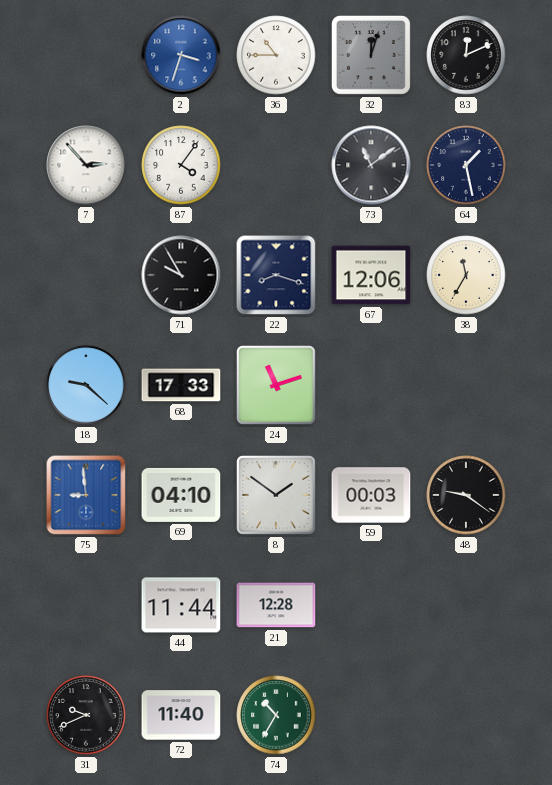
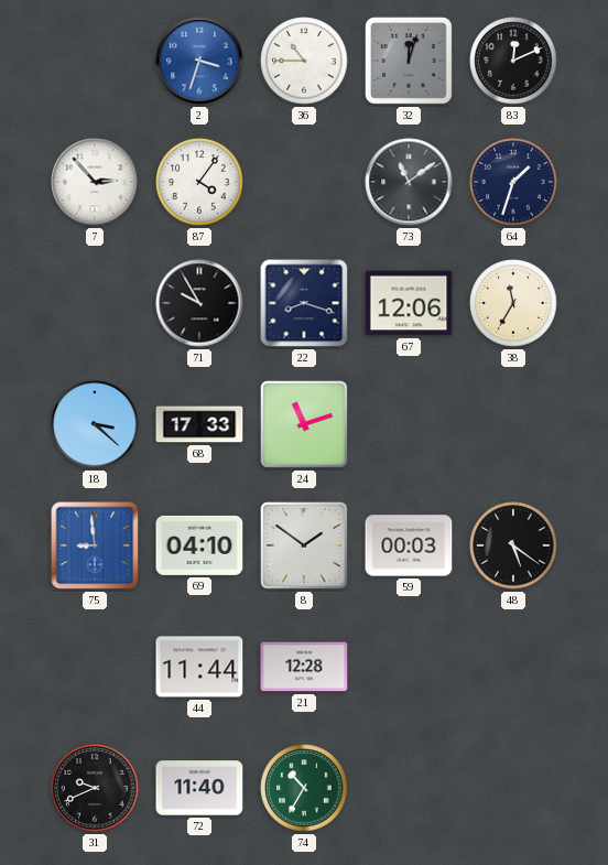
64: 1:28 -> 1:33 (513, 182)
18: 9:22 -> 3:22 (95, 424)
48: 9:21 -> 5:21 (513, 545)
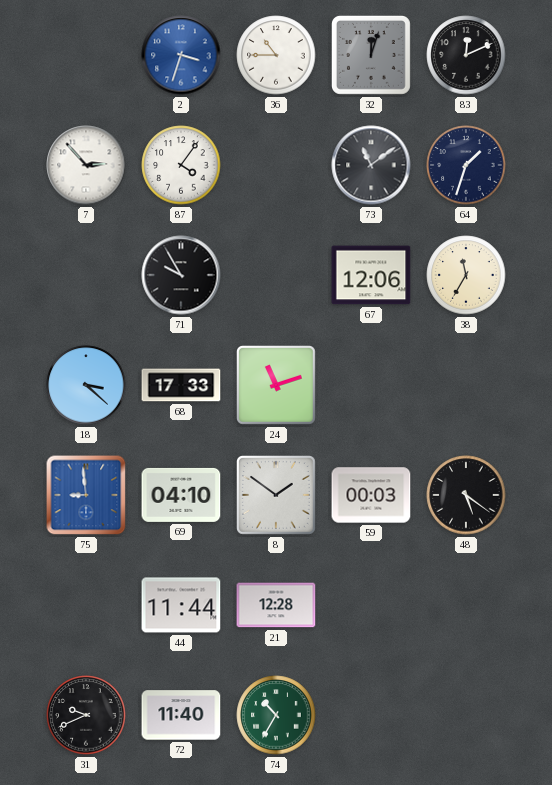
22: 8:18 -> none (304, 303)
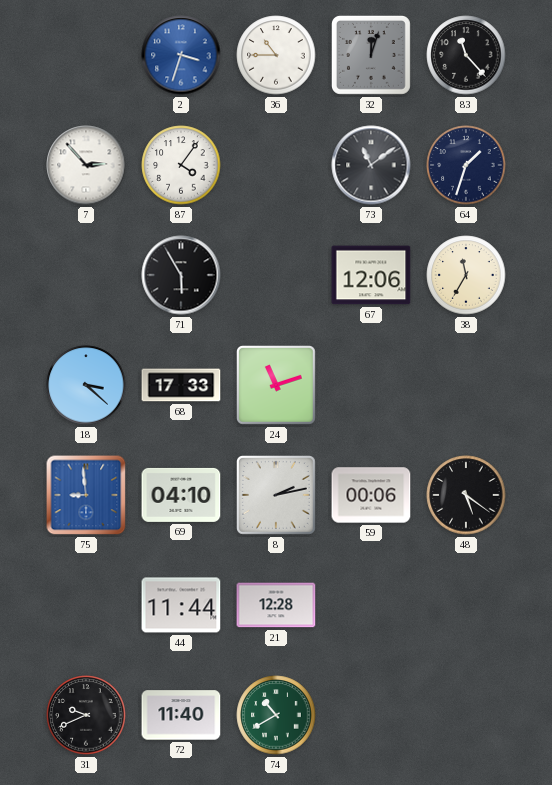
83: 12:11 -> 11:23 (466, 55)
71: 9:55 -> 5:55 (181, 275)
8: 1:51 -> 2:13 (277, 496)
59: 00:03 -> 00:06 (371, 495)
74: 10:35 -> 10:40 (276, 715)
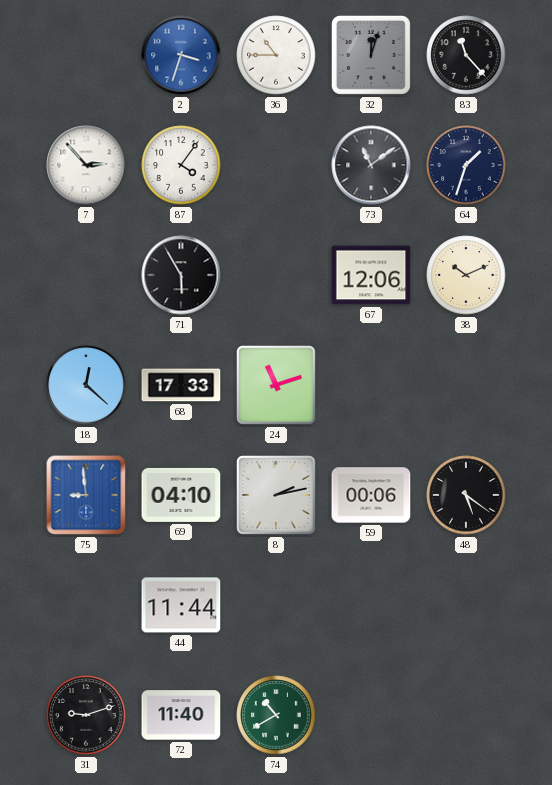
38: 11:35 -> 10:11 (466, 275)
18: 3:22 -> 12:22 (86, 385)
21: 12:28 -> none (276, 605)
31: 9:41 -> 9:12 (86, 715)
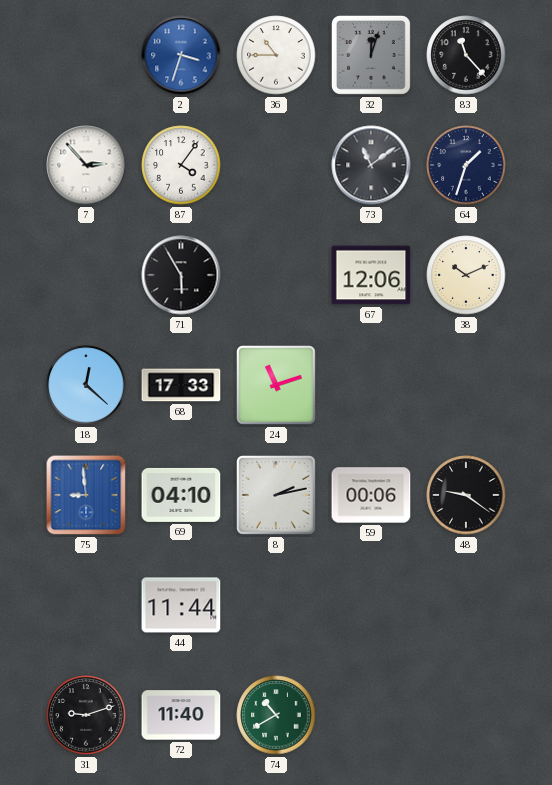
48: 5:21 -> 9:21 (466, 495)
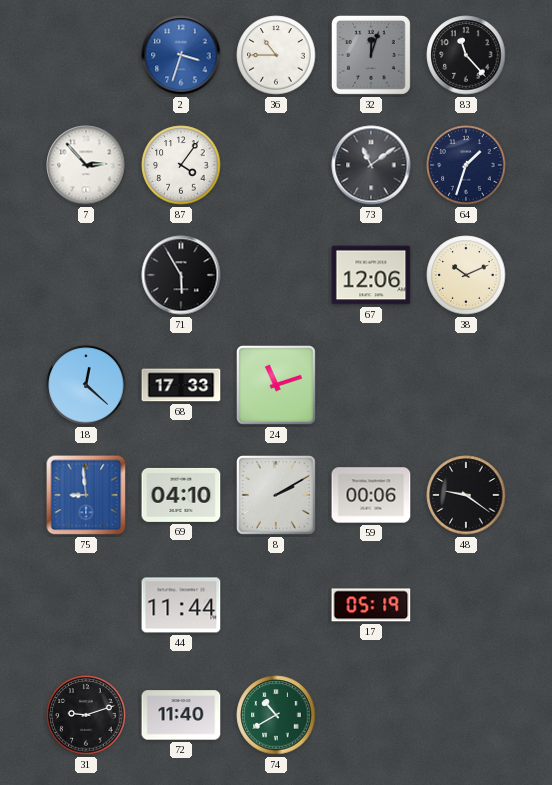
8: 2:13 -> 2:10 (277, 496)
17: none -> 05:19 (371, 605)
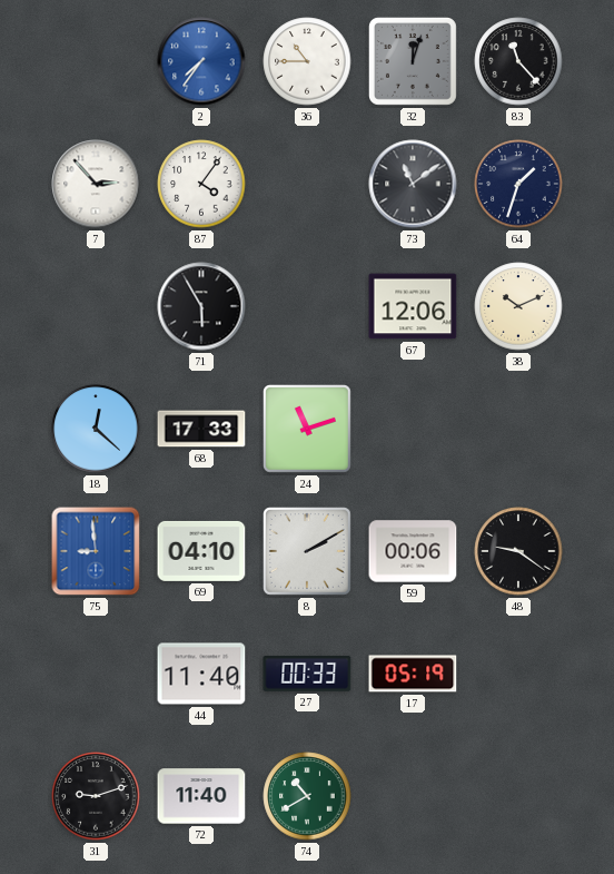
2: 3:33 -> 7:36 (201, 61)
44: 11:44 -> 11:40 (201, 674)
27: none -> 00:33 (307, 674)
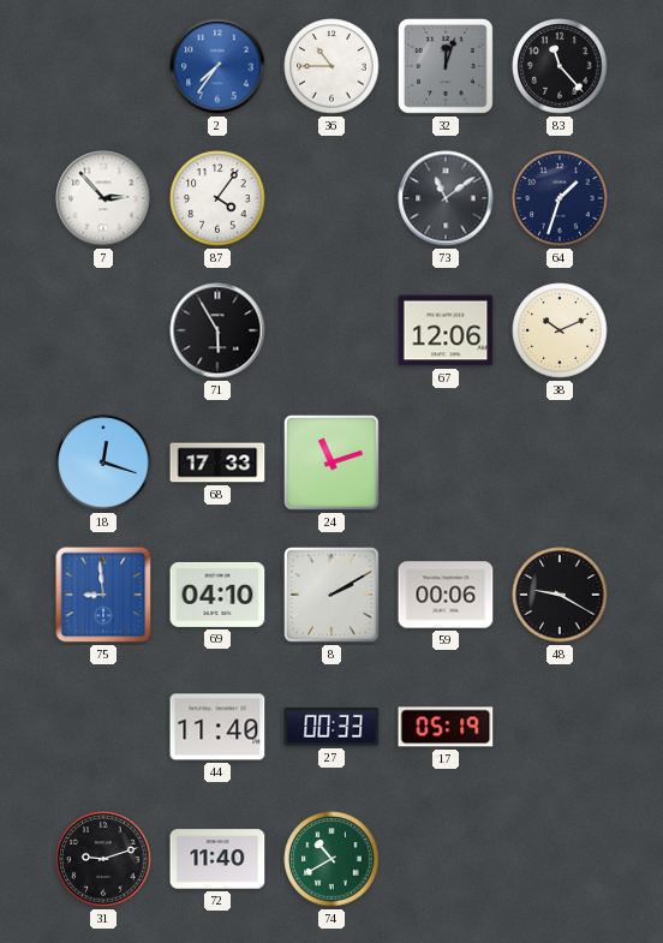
18: 12:22 -> 12:18 (103, 462)
48: 9:21 -> 9:20 (560, 595)
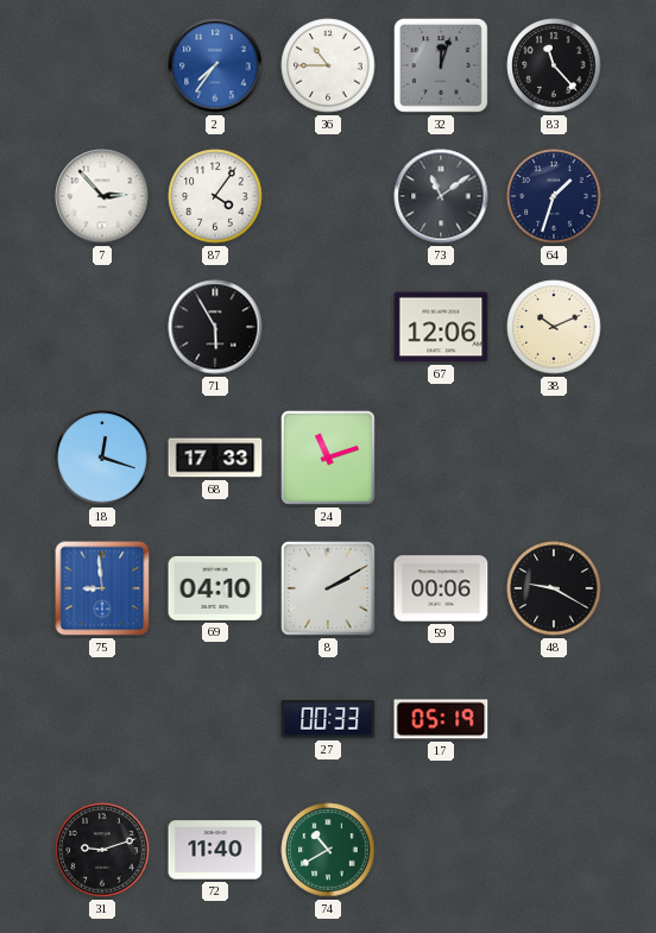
44: 11:40 -> none (217, 727)
